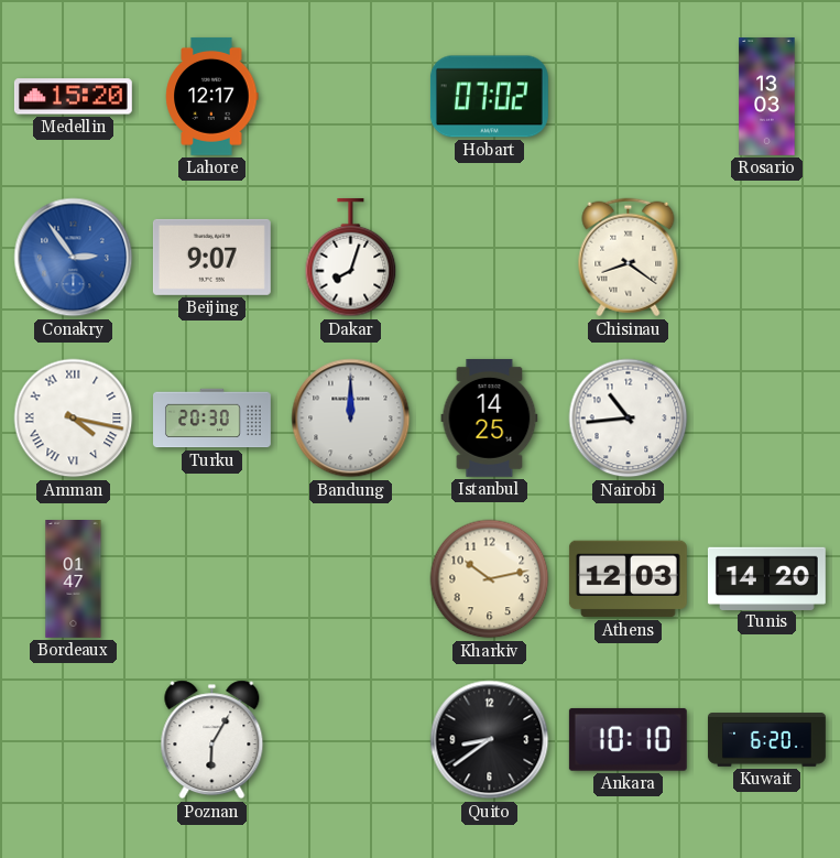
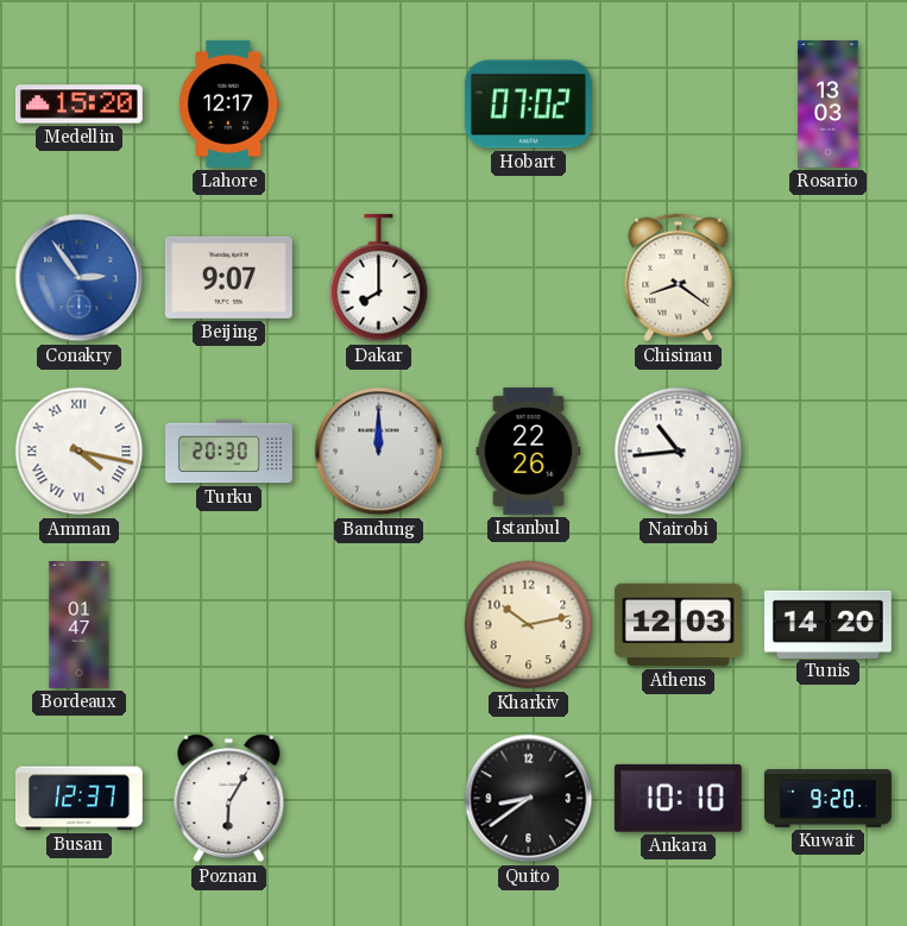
Dakar: 8:03 -> 8:00 (379, 278)
Istanbul: 14:25 -> 22:26 (529, 451)
Busan: none -> 12:37 (78, 799)
Kuwait: 6:20 -> 9:20 (827, 799)
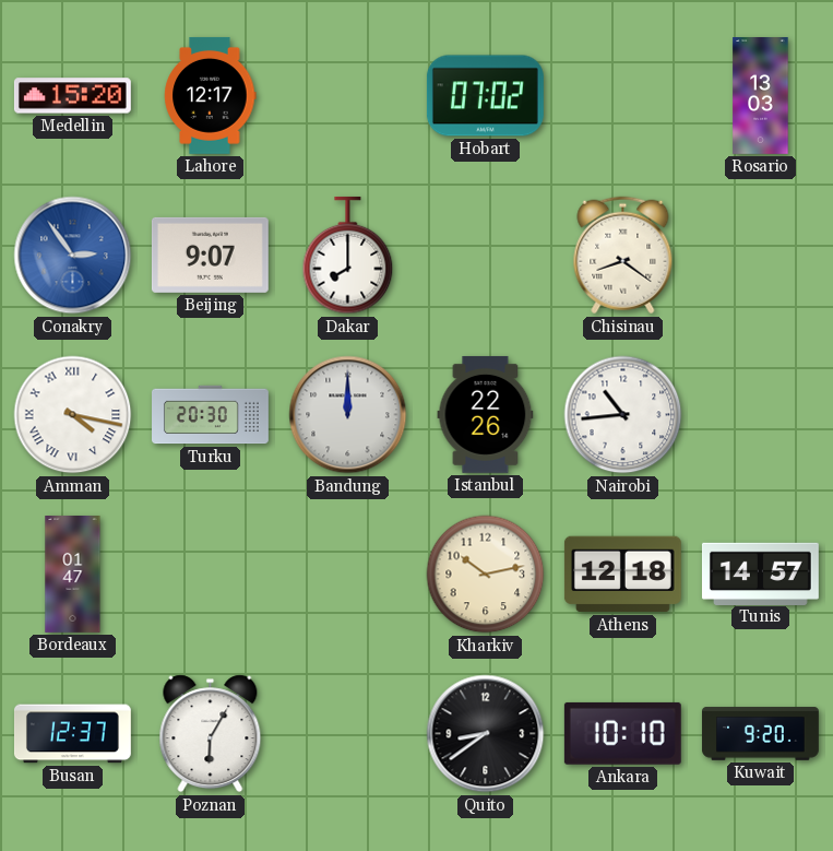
Athens: 12:03 -> 12:18 (622, 575)
Tunis: 14:20 -> 14:57 (760, 574)
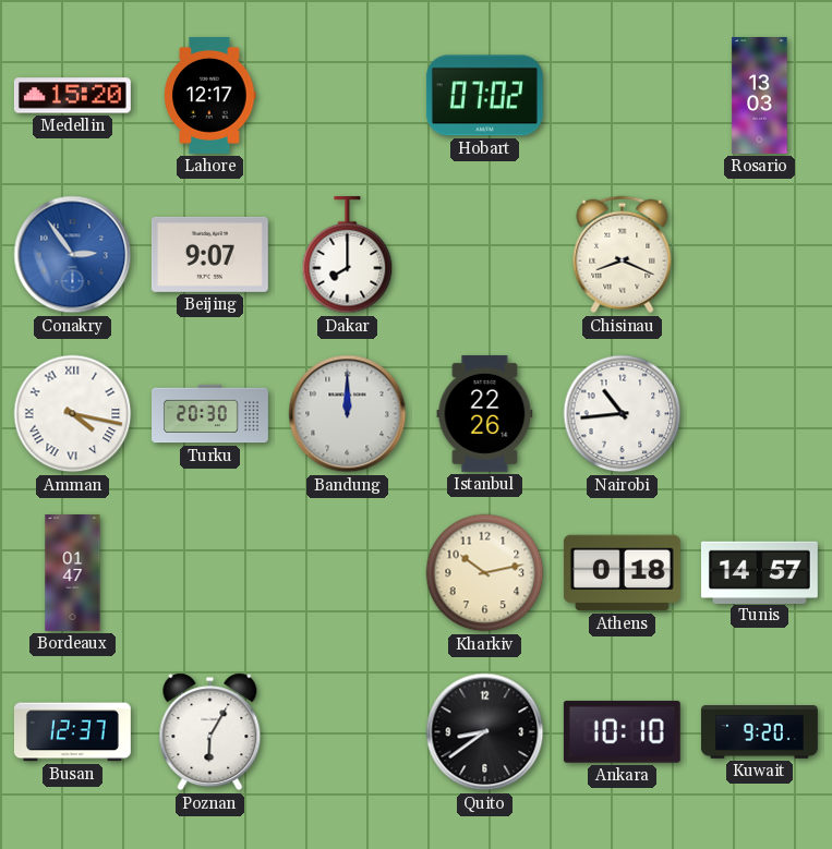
Chisinau: 8:21 -> 8:19 (623, 255)
Athens: 12:18 -> 0:18 (622, 573)
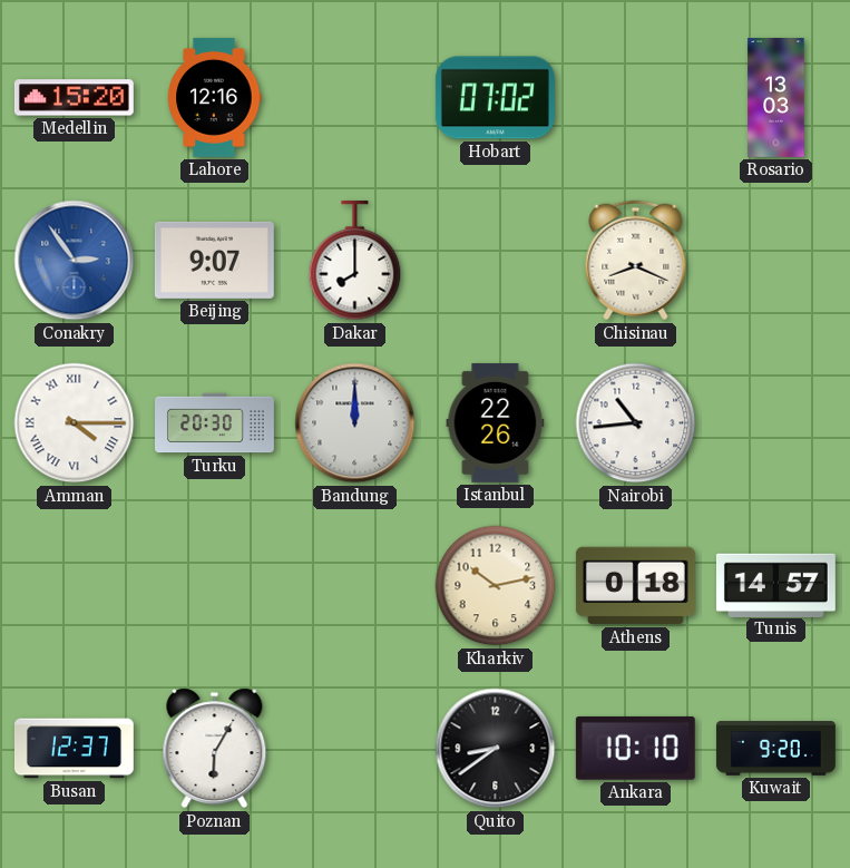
Lahore: 12:17 -> 12:16 (215, 97)
Amman: 4:17 -> 4:15 (75, 423)
Bordeaux: 01:47 -> none (73, 573)
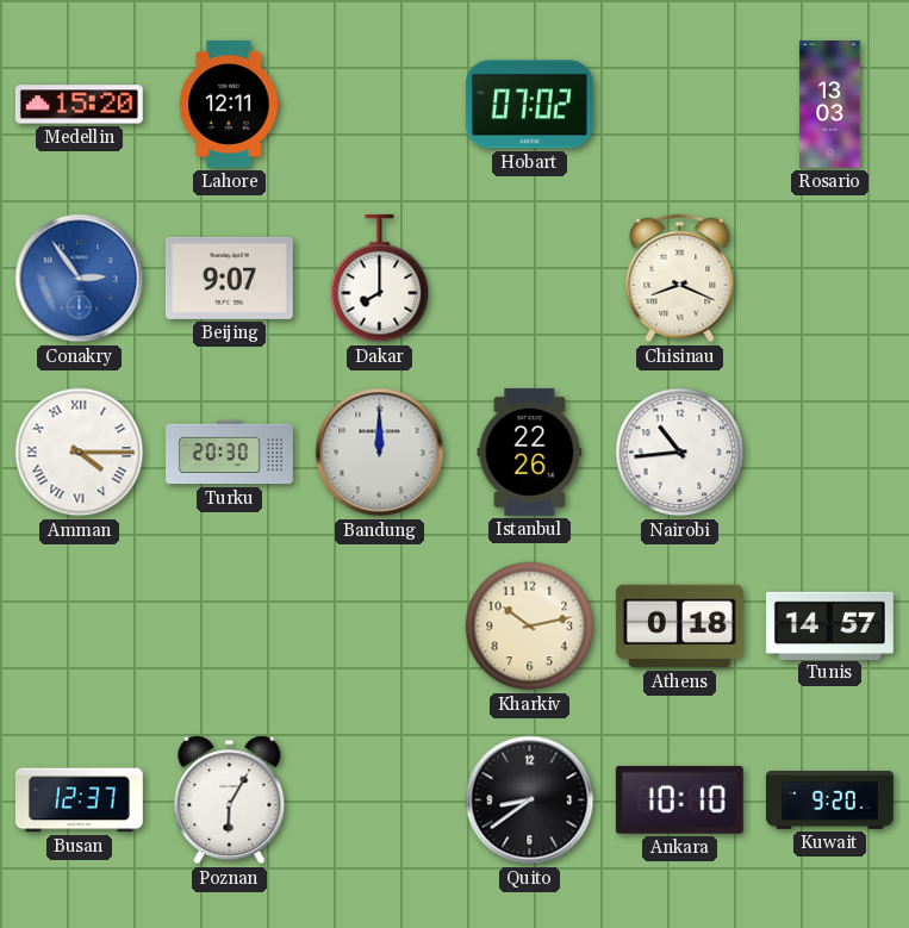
Lahore: 12:16 -> 12:11 (230, 104)
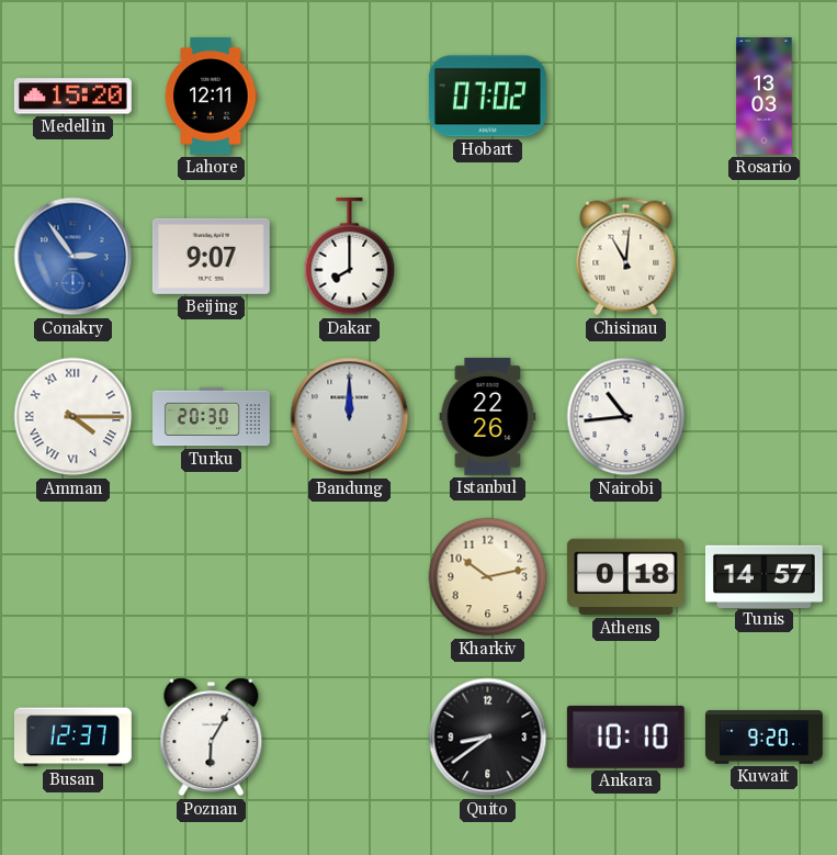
Chisinau: 8:19 -> 11:01 (626, 257)
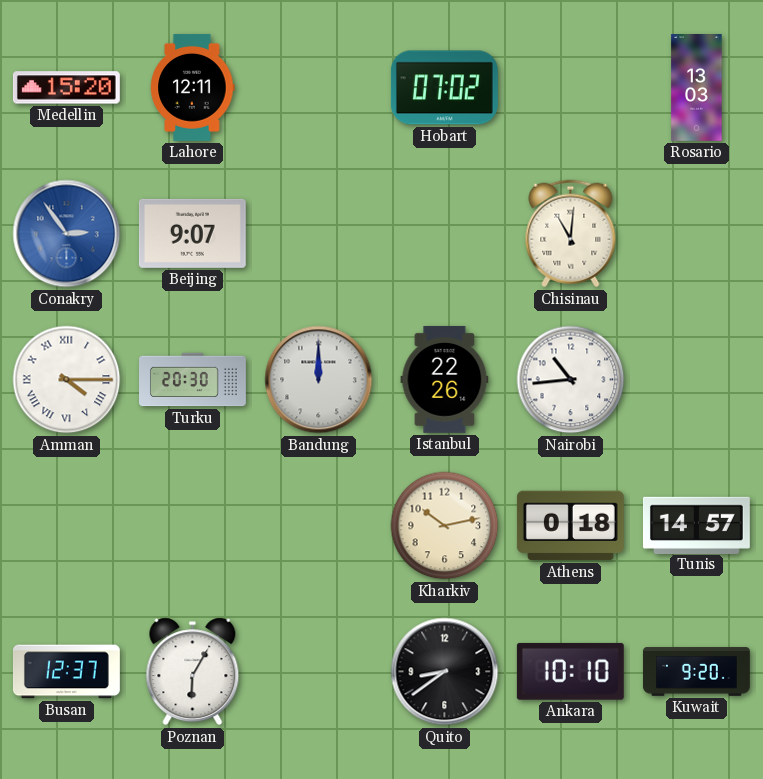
Dakar: 8:00 -> none (350, 257)
